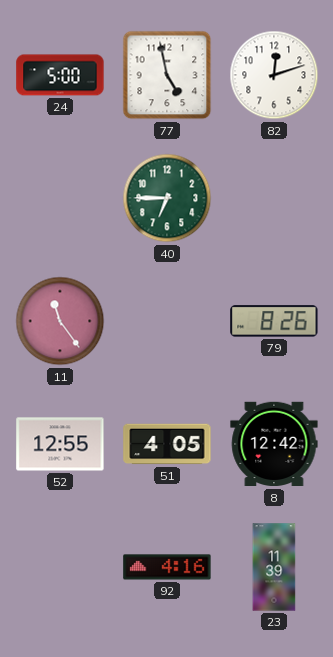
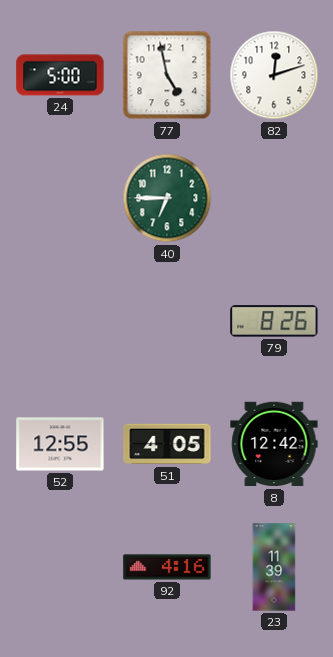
11: 11:24 -> none (60, 321)
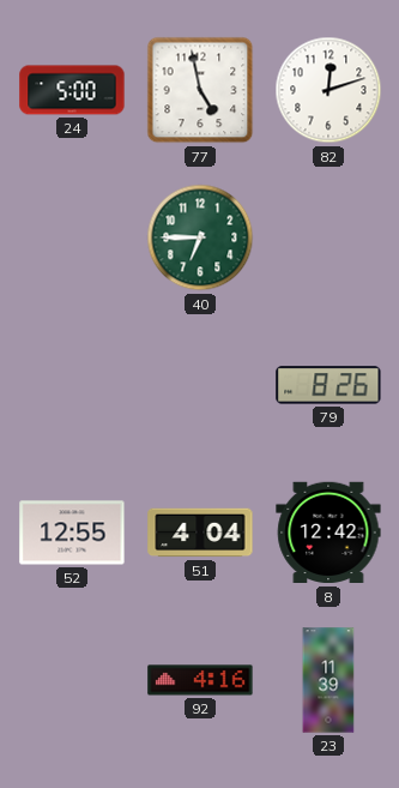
51: 4:05 -> 4:04 (200, 533)
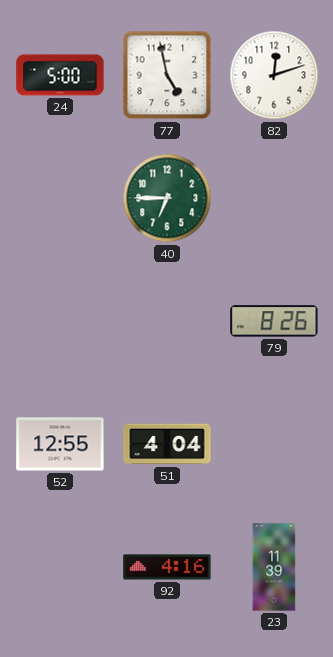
8: 12:42 -> none (328, 533)
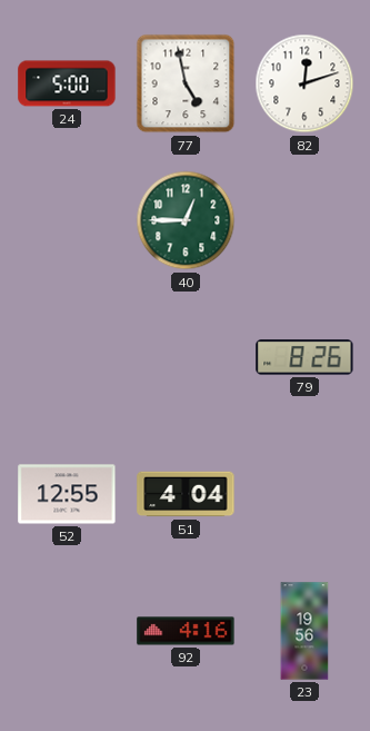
40: 6:45 -> 12:45 (186, 220)
23: 11:39 -> 19:56 (304, 631)
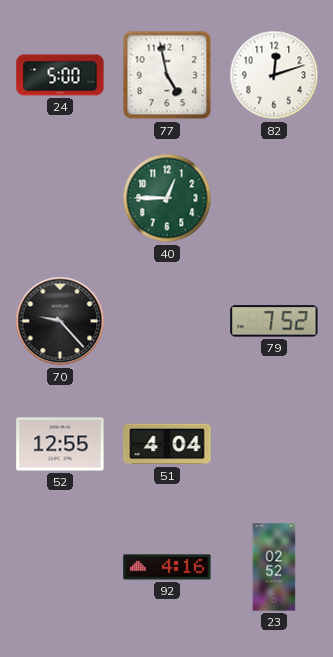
70: none -> 9:23 (60, 321)
79: 8:26 -> 7:52 (274, 321)
23: 19:56 -> 02:52 (274, 567)
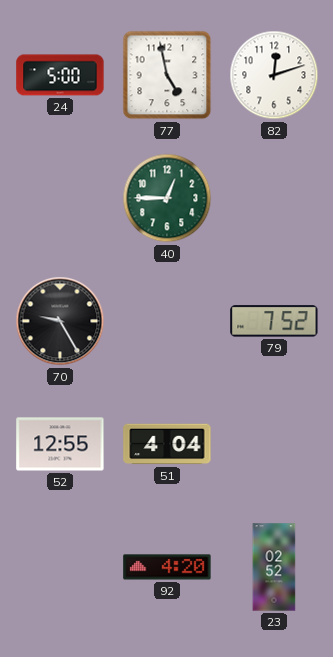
70: 9:23 -> 9:25 (60, 321)
92: 4:16 -> 4:20 (167, 567)
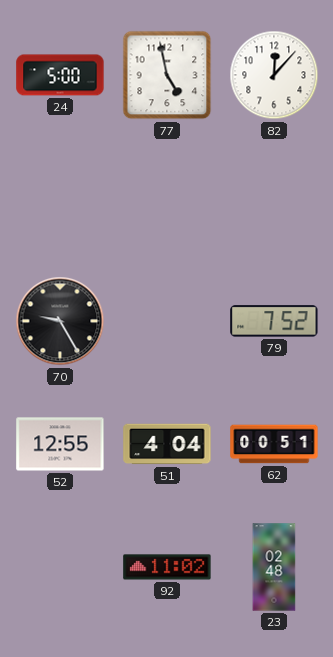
82: 12:12 -> 12:07 (274, 75)
40: 12:45 -> none (167, 198)
62: none -> 00:51 (274, 444)
92: 4:20 -> 11:02 (167, 567)
23: 02:52 -> 02:48 (274, 567)
